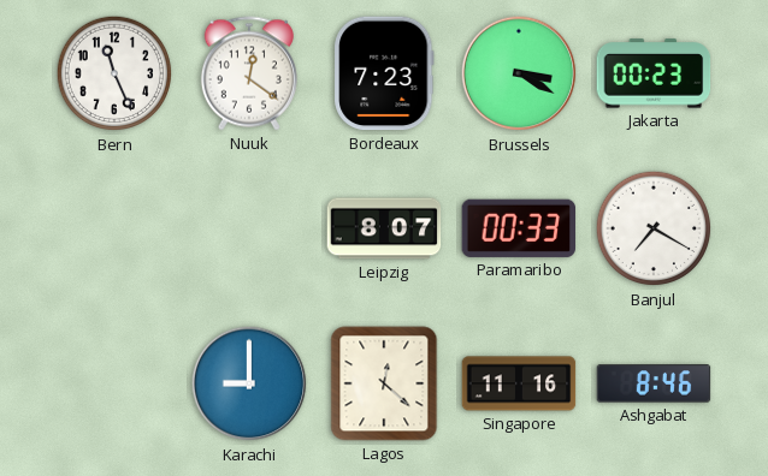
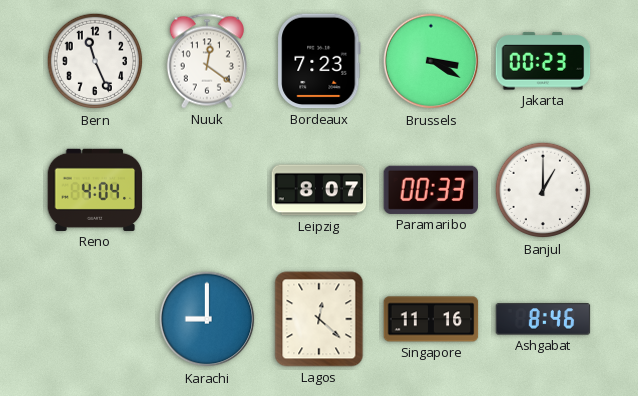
Reno: none -> 4:04 (95, 190)
Banjul: 7:20 -> 1:00 (543, 190)
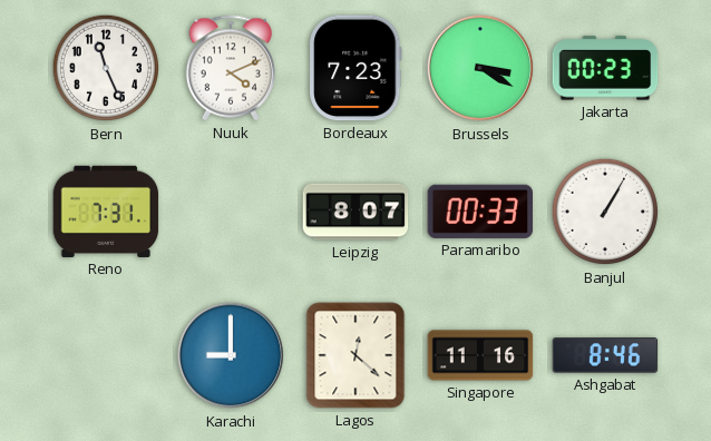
Nuuk: 12:21 -> 4:11 (231, 68)
Reno: 4:04 -> 7:31 (106, 212)
Banjul: 1:00 -> 1:05 (605, 212)
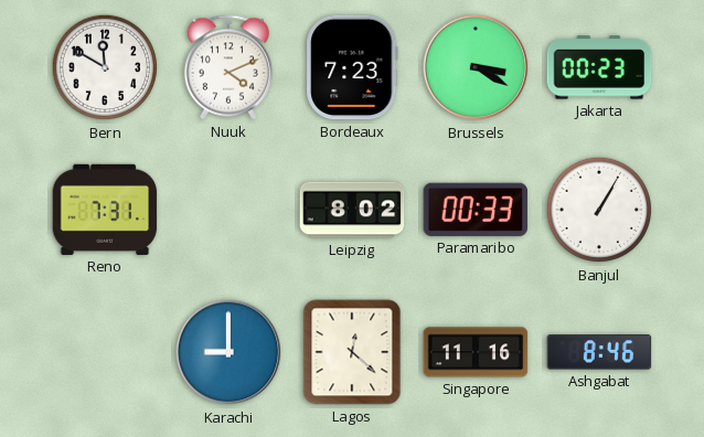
Bern: 11:26 -> 11:50 (105, 67)
Leipzig: 8:07 -> 8:02 (352, 210)
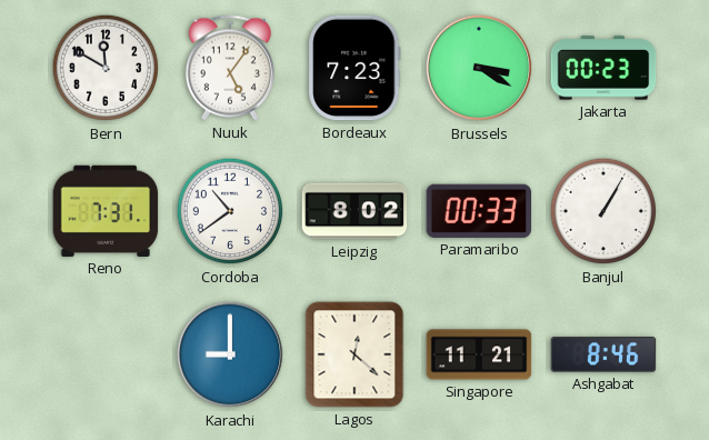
Nuuk: 4:11 -> 5:06 (230, 68)
Cordoba: none -> 10:39 (230, 211)
Singapore: 11:16 -> 11:21 (479, 354)
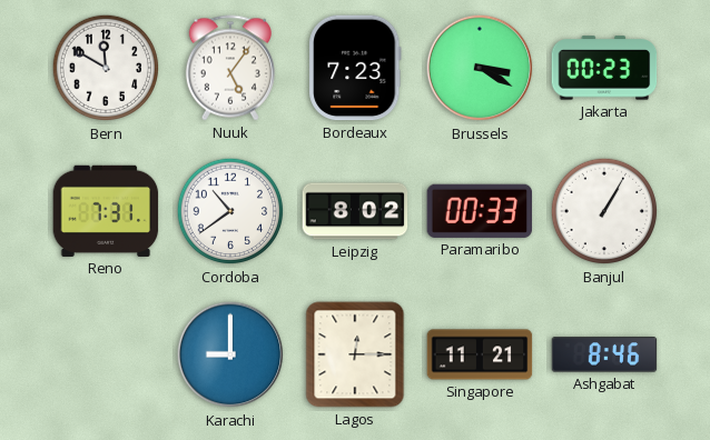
Lagos: 12:22 -> 12:15 (355, 354)
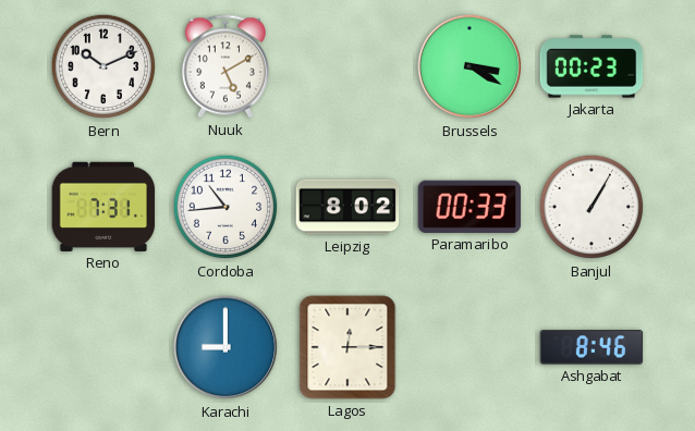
Bern: 11:50 -> 10:11 (103, 66)
Nuuk: 5:06 -> 5:10 (225, 66)
Bordeaux: 7:23 -> none (355, 68)
Cordoba: 10:39 -> 10:44 (225, 207)
Singapore: 11:21 -> none (480, 354)
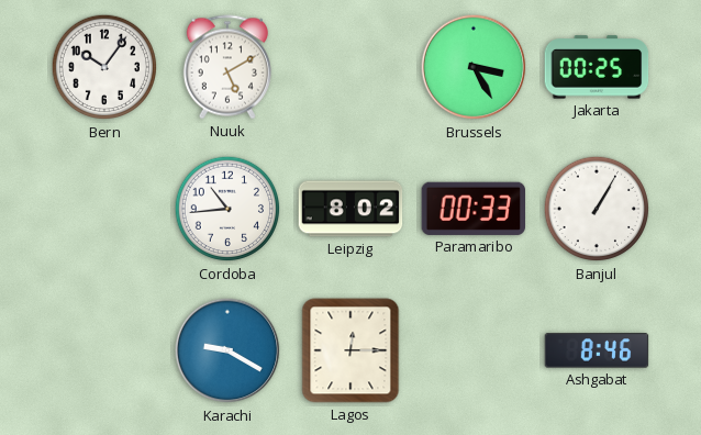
Bern: 10:11 -> 10:06 (104, 67)
Brussels: 3:20 -> 3:25 (474, 67)
Jakarta: 00:23 -> 00:25 (597, 67)
Reno: 7:31 -> none (103, 207)
Karachi: 9:00 -> 9:20 (227, 350)
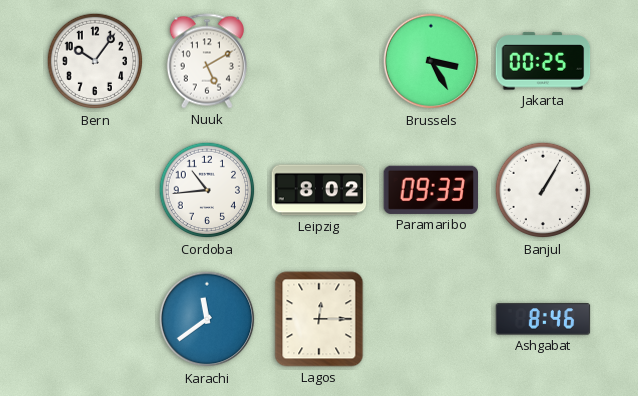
Paramaribo: 00:33 -> 09:33 (431, 190)
Karachi: 9:20 -> 11:39 (207, 319)
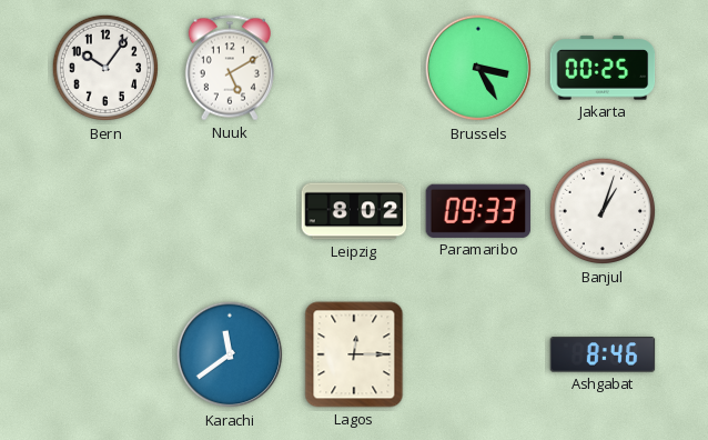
Cordoba: 10:44 -> none (207, 190)
Banjul: 1:05 -> 1:03 (603, 211)
